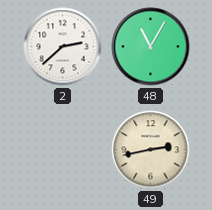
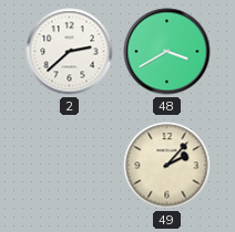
48: 11:05 -> 3:40 (167, 52)
49: 2:43 -> 2:07 (167, 166)
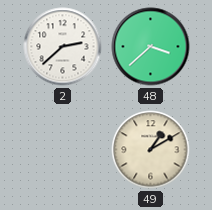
48: 3:40 -> 3:38 (151, 47)
49: 2:07 -> 1:10 (151, 150)
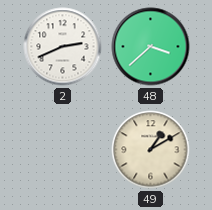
2: 2:38 -> 2:41 (63, 47)
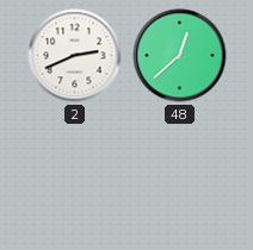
48: 3:38 -> 12:38 (180, 56)
49: 1:10 -> none (151, 150)
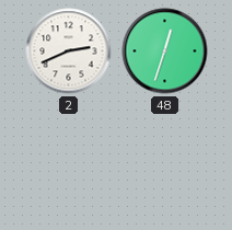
48: 12:38 -> 12:33 (165, 51)
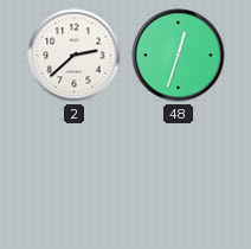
2: 2:41 -> 2:38 (75, 56)
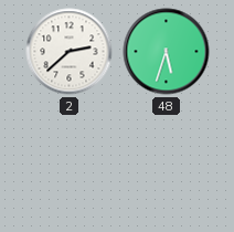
48: 12:33 -> 5:33 (167, 52)
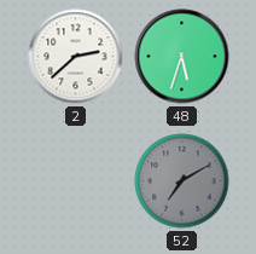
52: none -> 7:10 (182, 181)
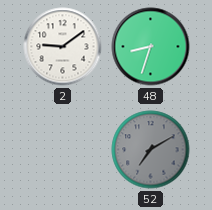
2: 2:38 -> 9:09 (63, 47)
48: 5:33 -> 8:33 (151, 47)
